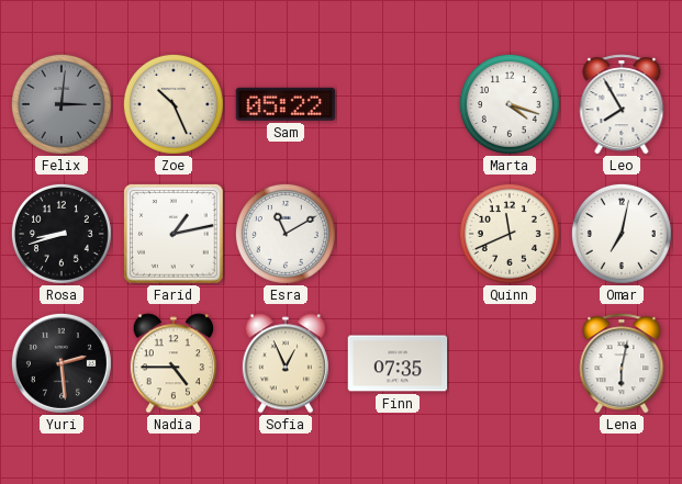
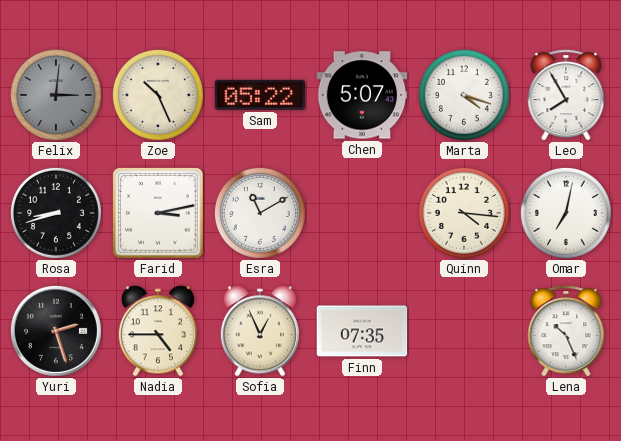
Chen: none -> 5:07 (362, 95)
Farid: 1:13 -> 3:13 (158, 213)
Quinn: 11:41 -> 4:16 (464, 213)
Yuri: 2:29 -> 2:27 (56, 331)
Lena: 6:02 -> 10:26 (566, 331)
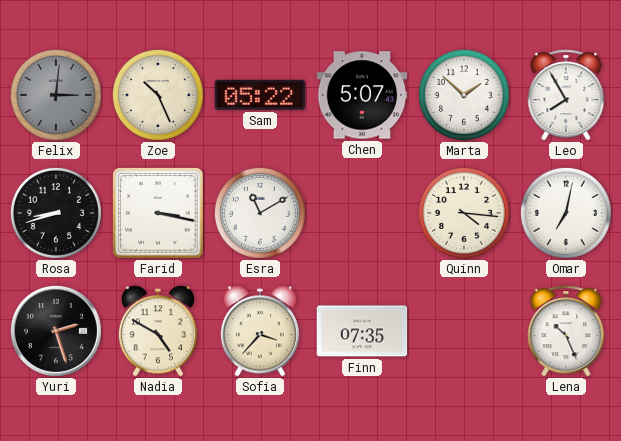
Marta: 4:18 -> 1:52 (464, 95)
Farid: 3:13 -> 3:17 (158, 213)
Nadia: 4:45 -> 4:50 (158, 331)
Sofia: 12:56 -> 3:37 (260, 331)
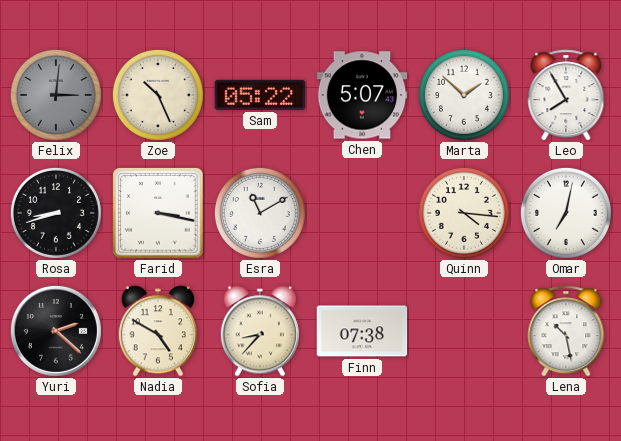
Yuri: 2:27 -> 2:22 (56, 331)
Sofia: 3:37 -> 8:37 (260, 331)
Finn: 07:35 -> 07:38 (362, 331)
Lena: 10:26 -> 10:28 (566, 331)
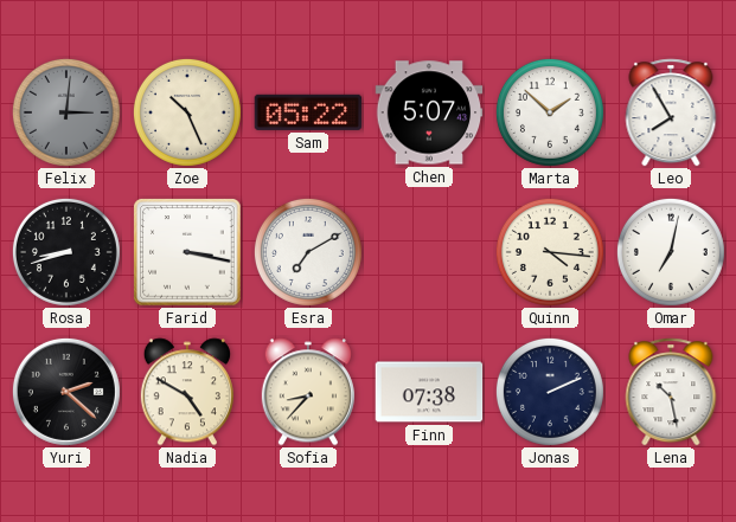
Esra: 11:10 -> 7:10 (308, 252)
Jonas: none -> 2:11 (550, 392)
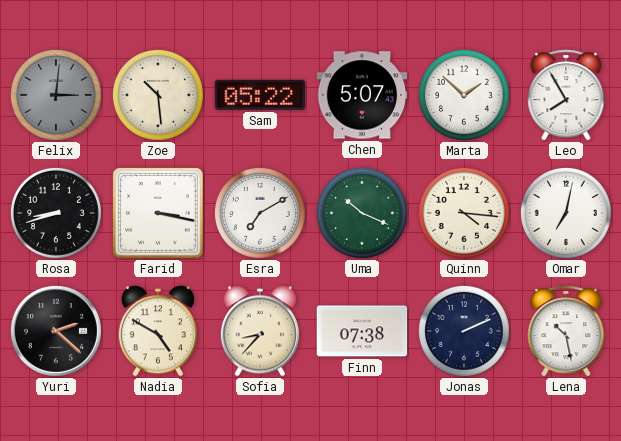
Zoe: 10:26 -> 10:29 (158, 95)
Uma: none -> 10:19 (362, 213)
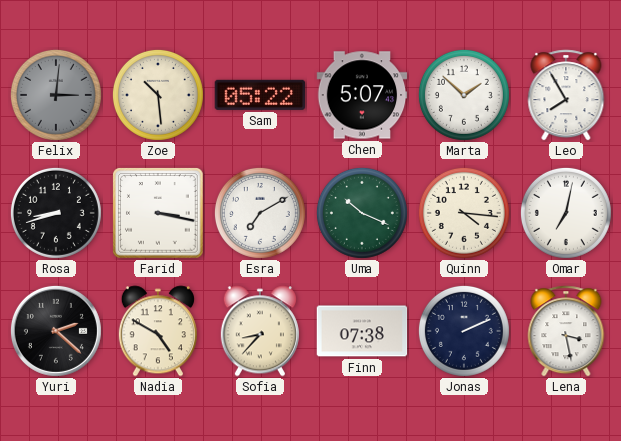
Lena: 10:28 -> 3:28 (566, 331)
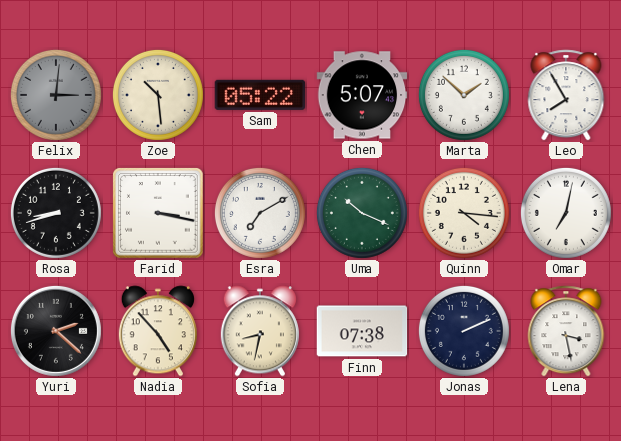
Nadia: 4:50 -> 4:53 (158, 331)
Sofia: 8:37 -> 8:32 (260, 331)
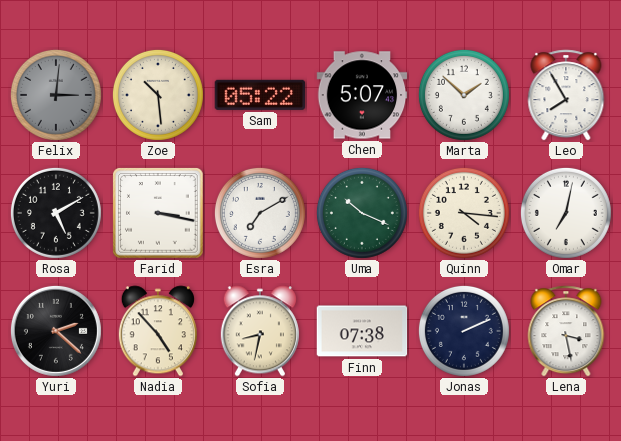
Rosa: 8:42 -> 5:10 (56, 213)
